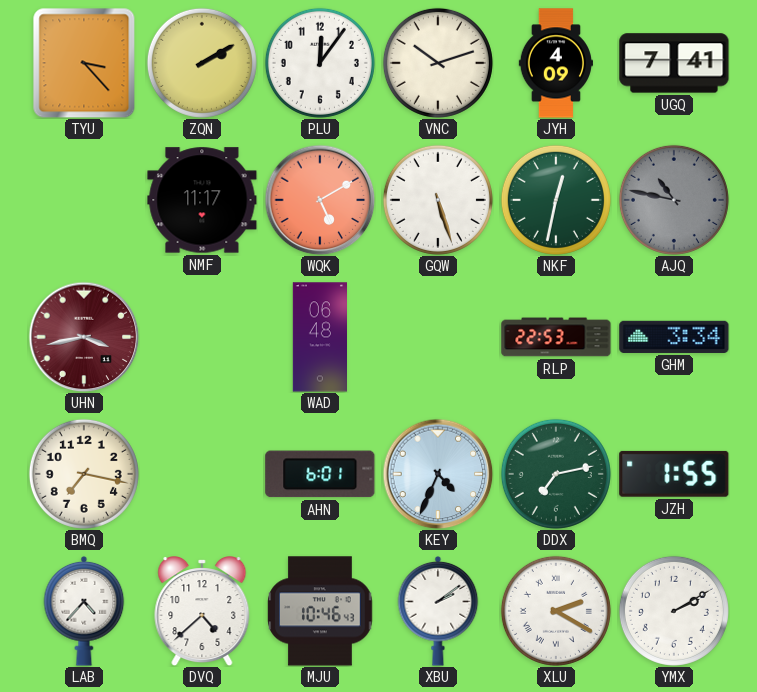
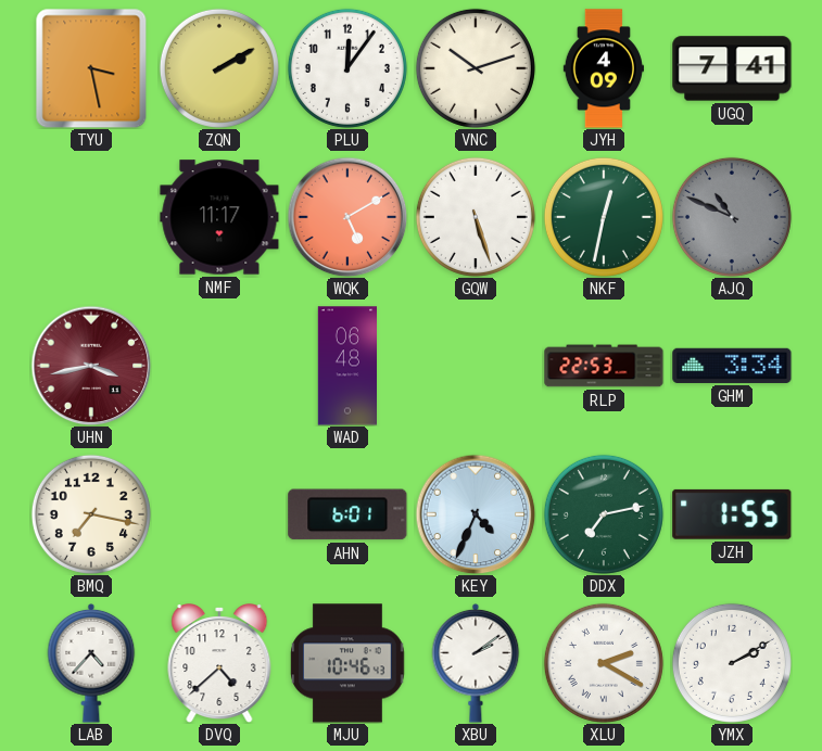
TYU: 3:23 -> 3:28 (91, 68)
AJQ: 10:47 -> 10:49 (732, 217)
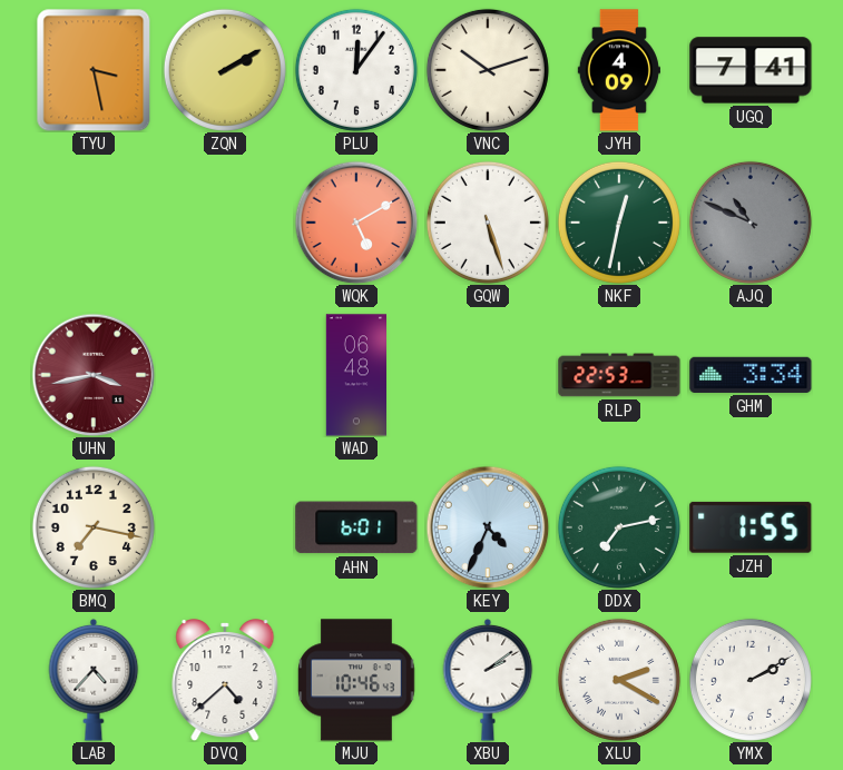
NMF: 11:17 -> none (219, 217)
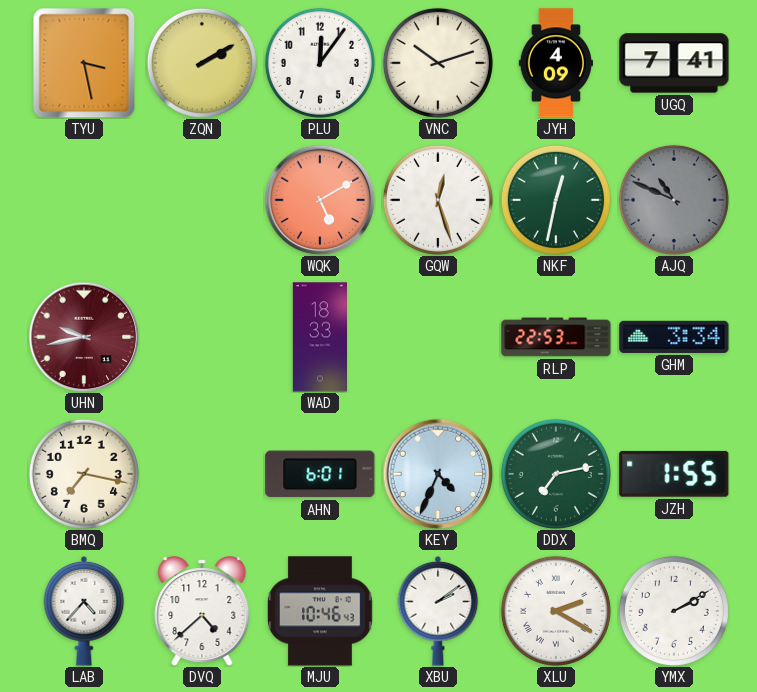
GQW: 5:27 -> 12:27 (438, 200)
UHN: 3:43 -> 9:43 (84, 337)
WAD: 06:48 -> 18:33 (319, 337)
